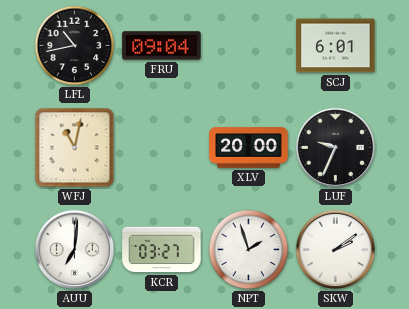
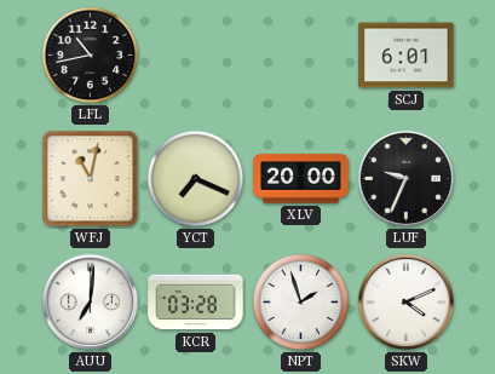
FRU: 09:04 -> none (162, 46)
YCT: none -> 7:19 (196, 179)
KCR: 03:27 -> 03:28 (196, 303)
SKW: 2:09 -> 4:11 (407, 303)
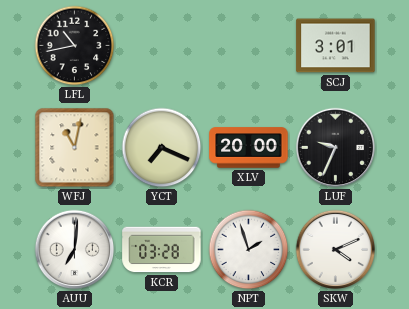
SCJ: 6:01 -> 3:01 (336, 46)
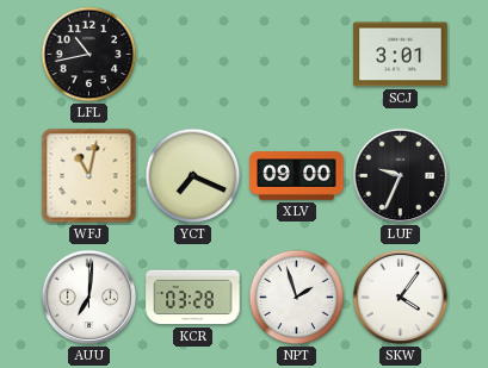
XLV: 20:00 -> 09:00 (297, 176)
SKW: 4:11 -> 4:06 (401, 298)
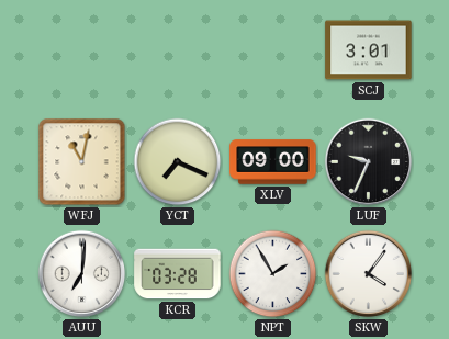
LFL: 10:43 -> none (89, 55)
NPT: 1:57 -> 1:55 (273, 274)
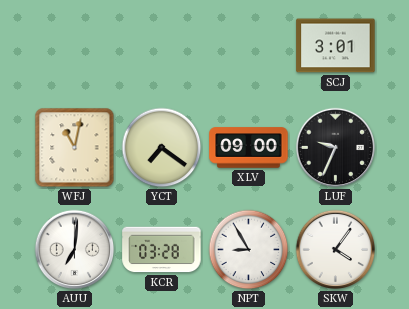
YCT: 7:19 -> 7:21 (162, 148)
NPT: 1:55 -> 8:55 (249, 250)
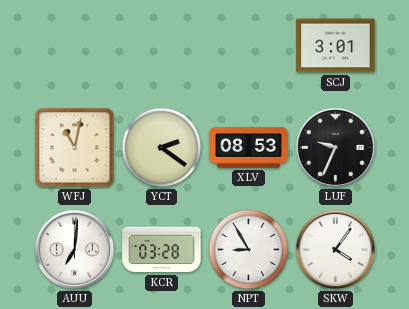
YCT: 7:21 -> 2:21 (162, 148)
XLV: 09:00 -> 08:53 (249, 148)
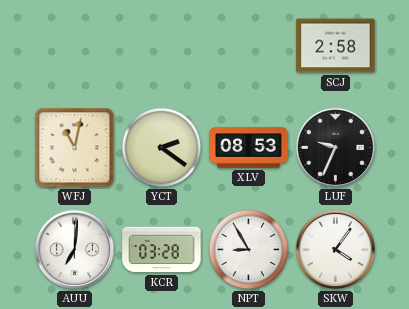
SCJ: 3:01 -> 2:58 (336, 46)
